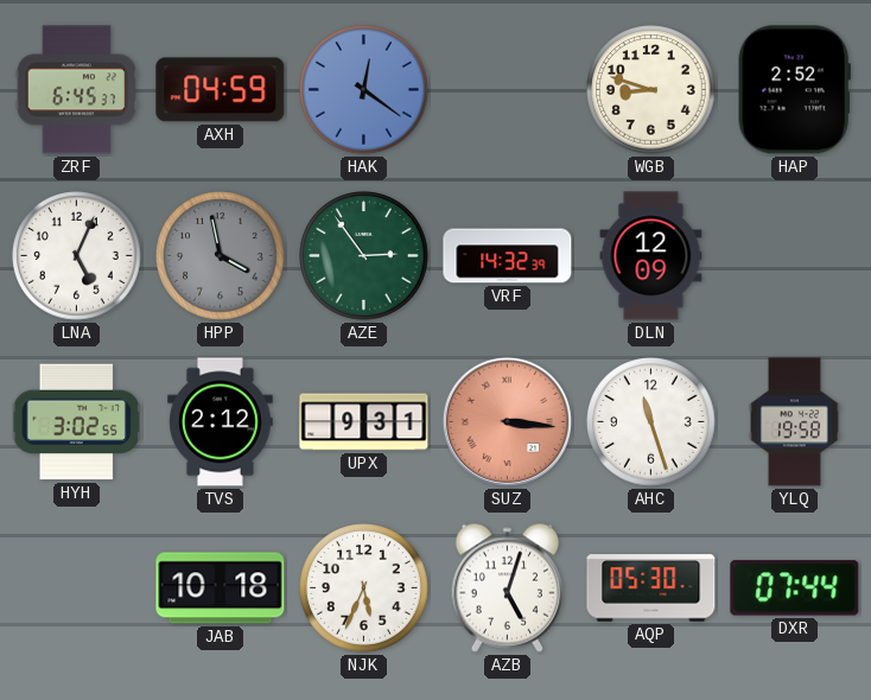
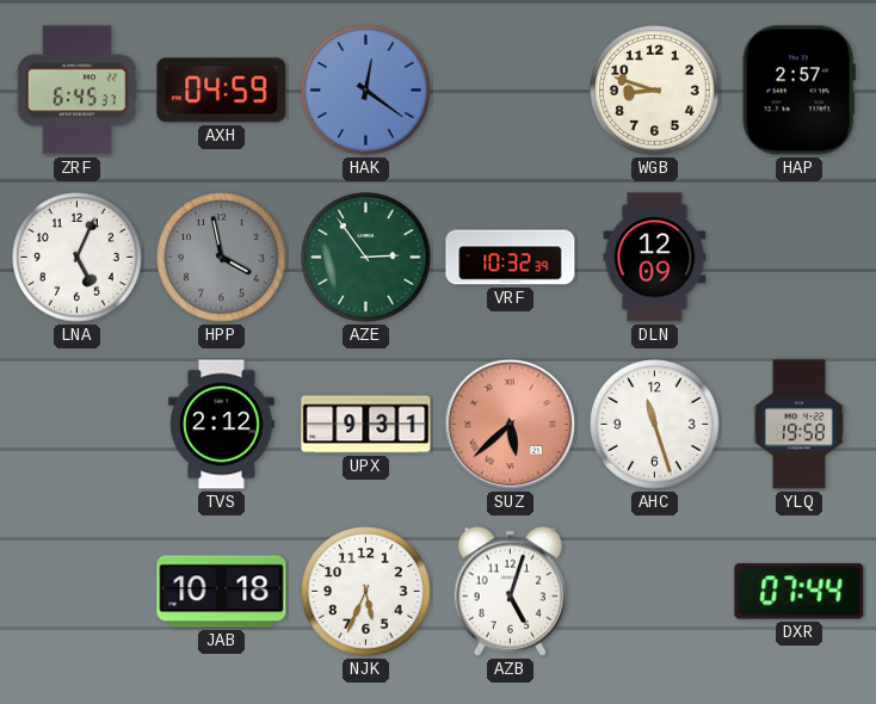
HAP: 2:52 -> 2:57 (798, 91)
VRF: 14:32 -> 10:32 (511, 258)
HYH: 3:02 -> none (77, 422)
SUZ: 3:16 -> 5:38 (510, 424)
AQP: 05:30 -> none (651, 588)
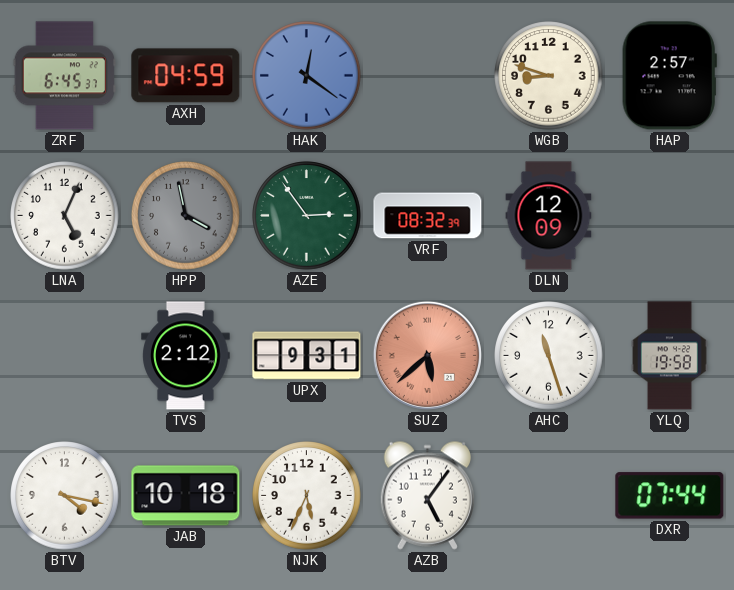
VRF: 10:32 -> 08:32 (428, 216)
BTV: none -> 4:17 (65, 496)
AZB: 5:03 -> 5:06 (427, 495)
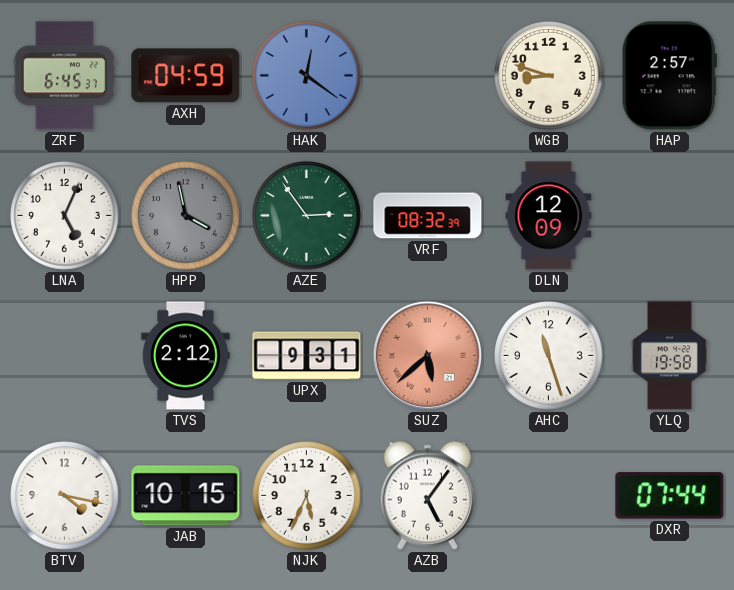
JAB: 10:18 -> 10:15 (186, 496)
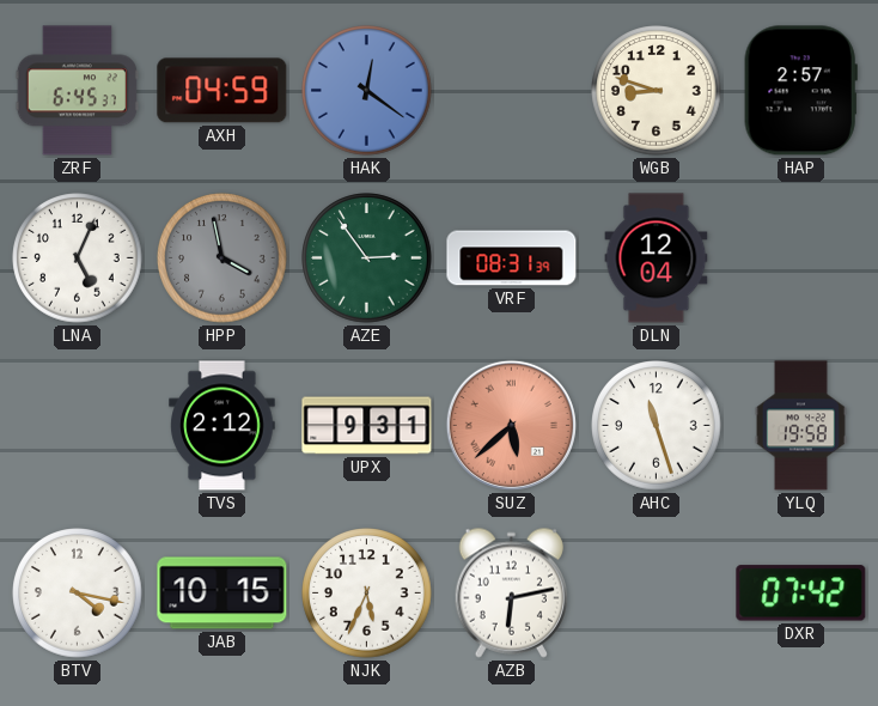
VRF: 08:32 -> 08:31 (512, 258)
DLN: 12:09 -> 12:04 (657, 258)
AZB: 5:06 -> 6:13 (511, 592)
DXR: 07:44 -> 07:42 (801, 594)
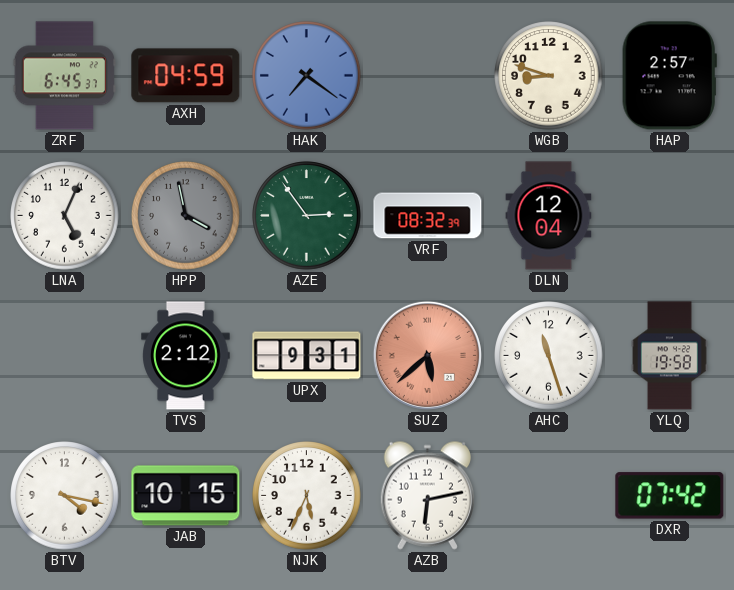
HAK: 12:21 -> 7:21 (307, 76)
VRF: 08:31 -> 08:32 (428, 216)
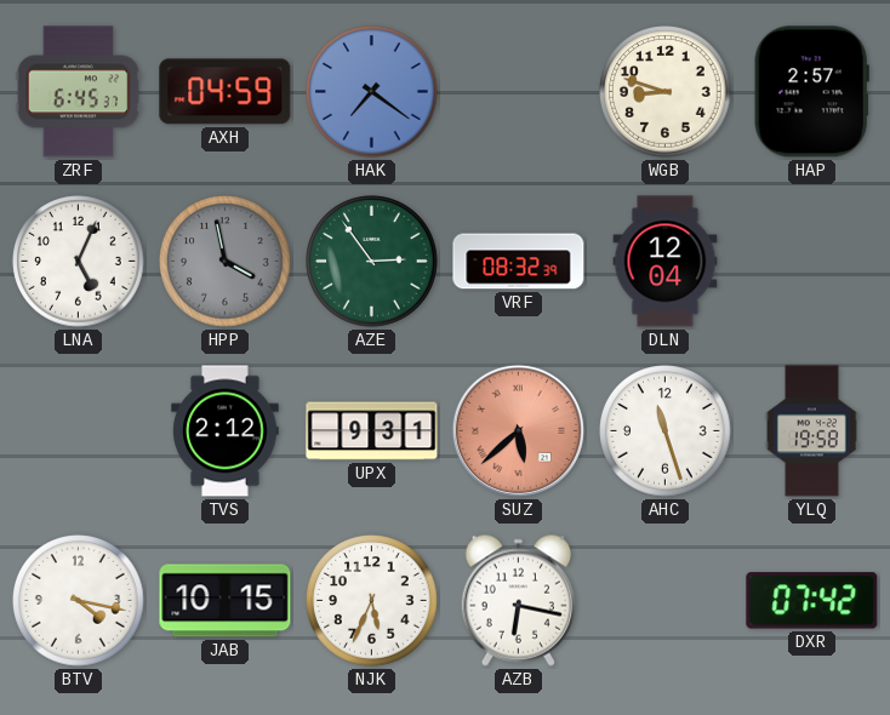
AZB: 6:13 -> 6:17 (518, 600)
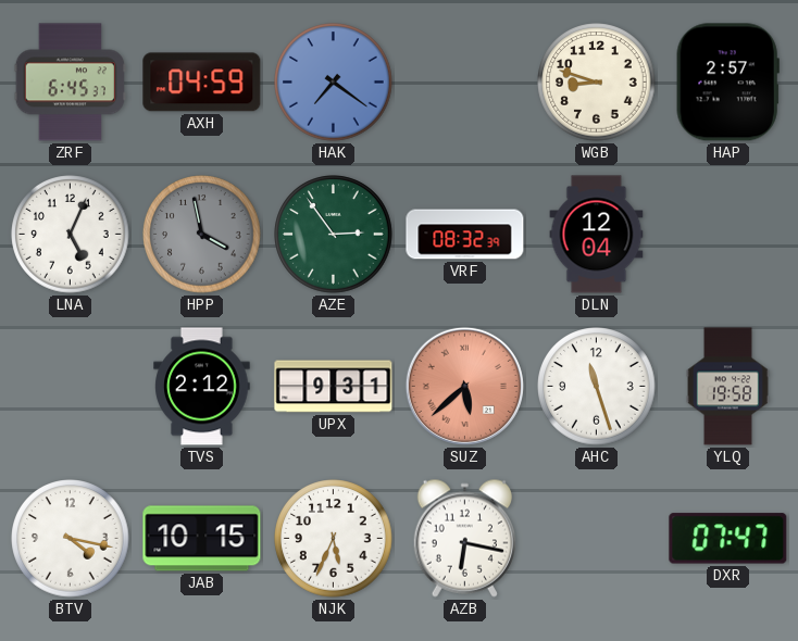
DXR: 07:42 -> 07:47 (728, 539)
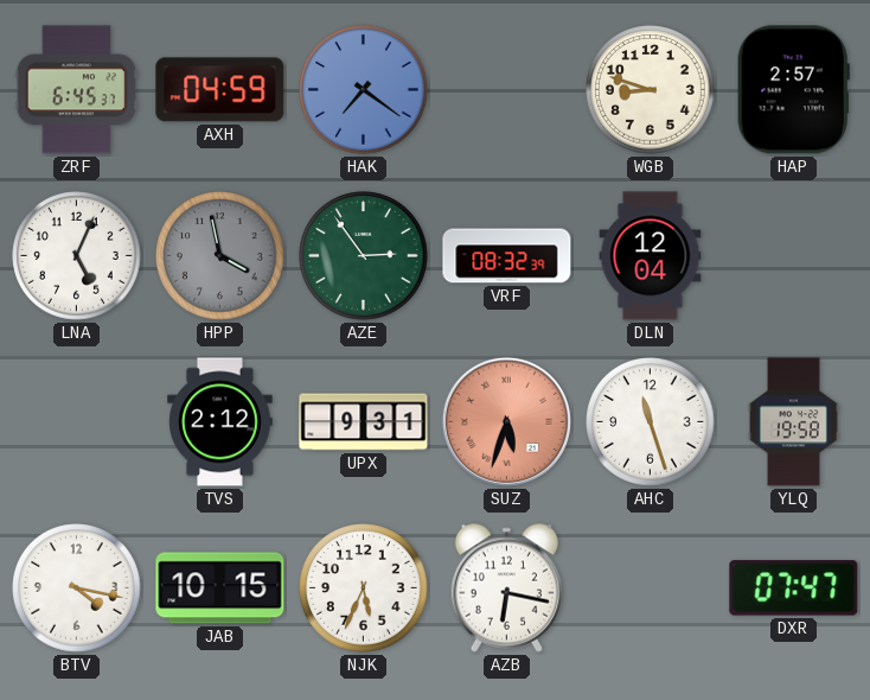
SUZ: 5:38 -> 5:33 (506, 421)
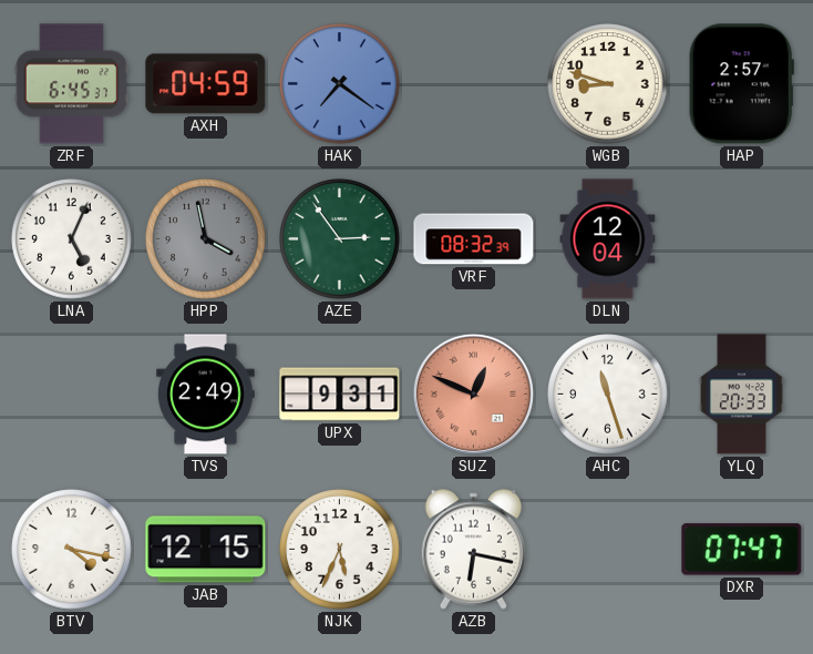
TVS: 2:12 -> 2:49 (206, 395)
SUZ: 5:33 -> 12:49 (473, 394)
YLQ: 19:58 -> 20:33 (741, 395)
JAB: 10:15 -> 12:15 (206, 550)
